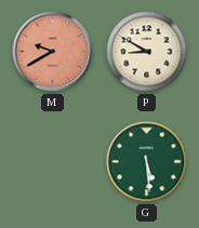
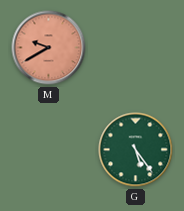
P: 8:50 -> none (147, 52)
G: 5:29 -> 5:24 (136, 150)
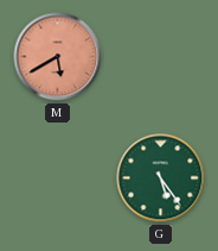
M: 9:40 -> 5:40 (58, 57)
